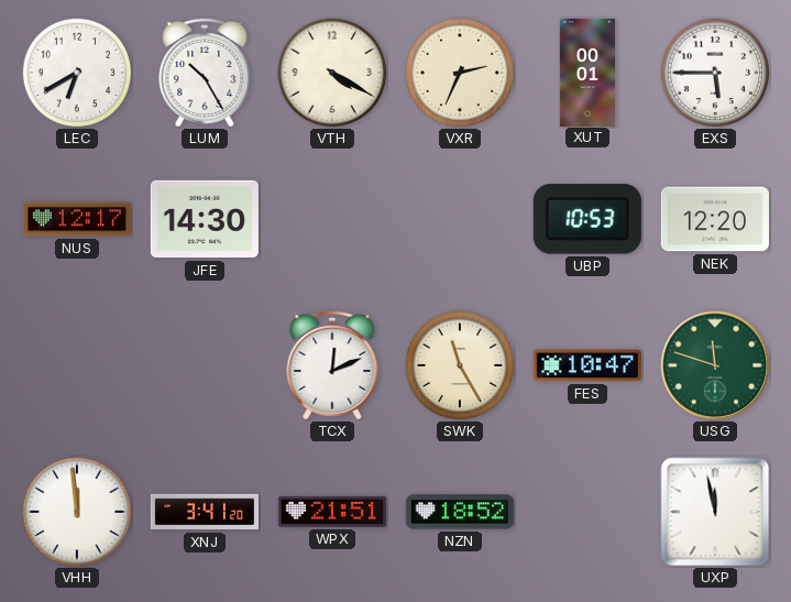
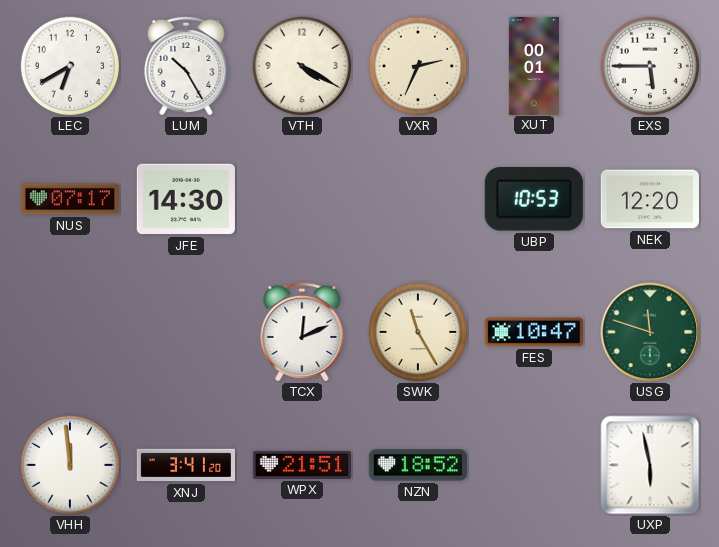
NUS: 12:17 -> 07:17 (70, 199)
UXP: 11:58 -> 5:58 (650, 465)
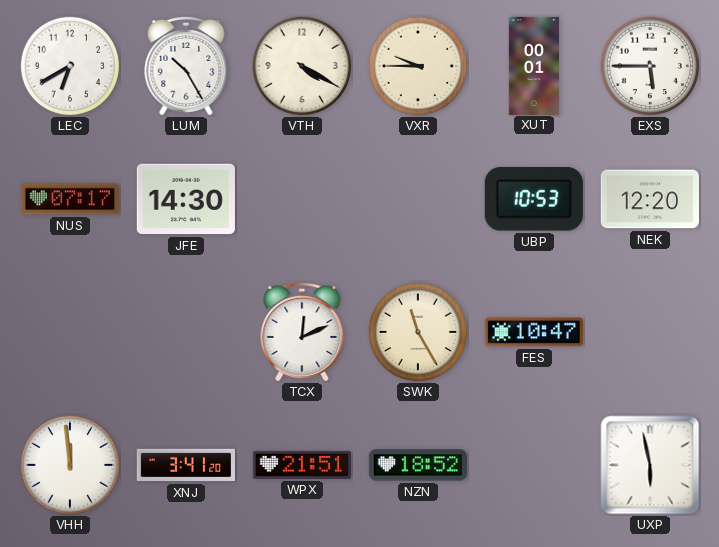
VXR: 2:34 -> 9:45 (418, 66)
USG: 11:48 -> none (650, 332)
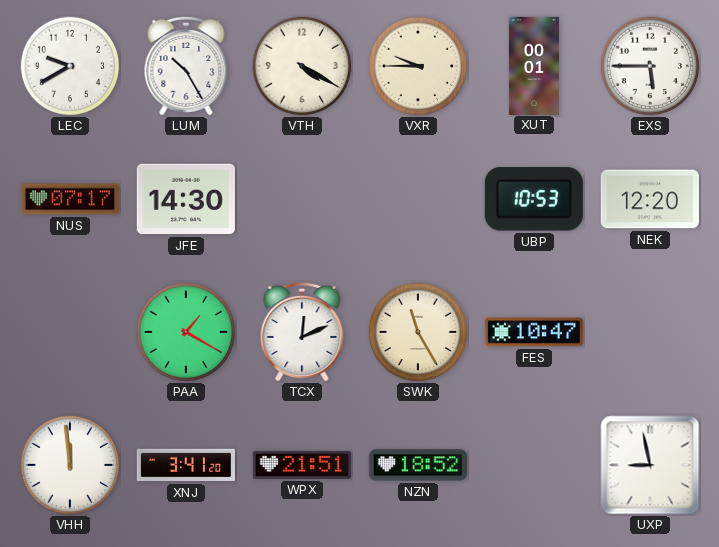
LEC: 6:40 -> 9:40 (70, 66)
PAA: none -> 1:20 (186, 332)
UXP: 5:58 -> 8:58 (650, 465)
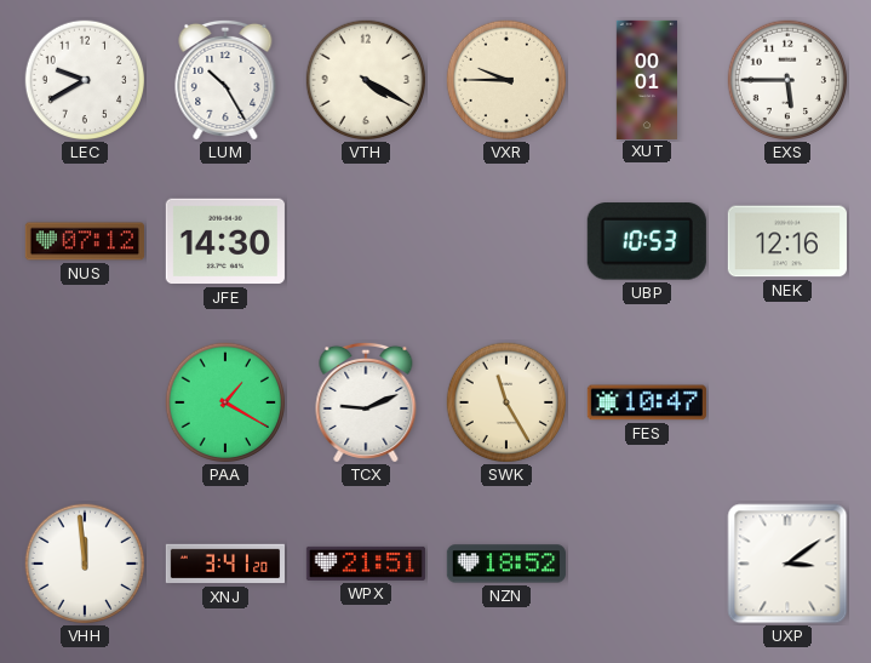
NUS: 07:17 -> 07:12 (85, 241)
NEK: 12:20 -> 12:16 (787, 241)
TCX: 12:11 -> 9:11 (366, 402)
UXP: 8:58 -> 3:09 (787, 564)
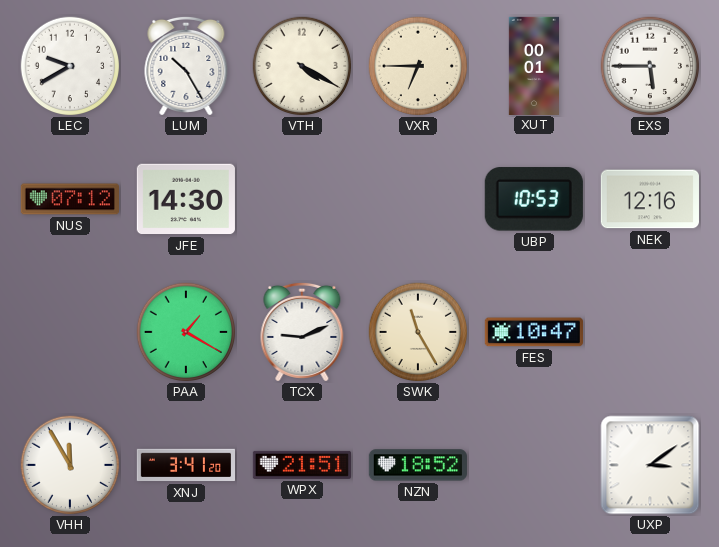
VXR: 9:45 -> 6:45 (418, 66)
VHH: 11:59 -> 11:55 (70, 465)
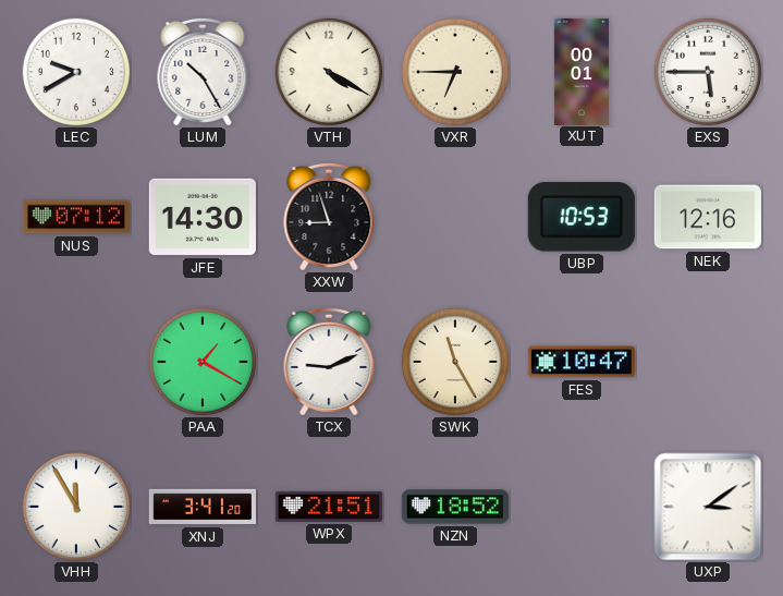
XXW: none -> 8:57 (329, 217)
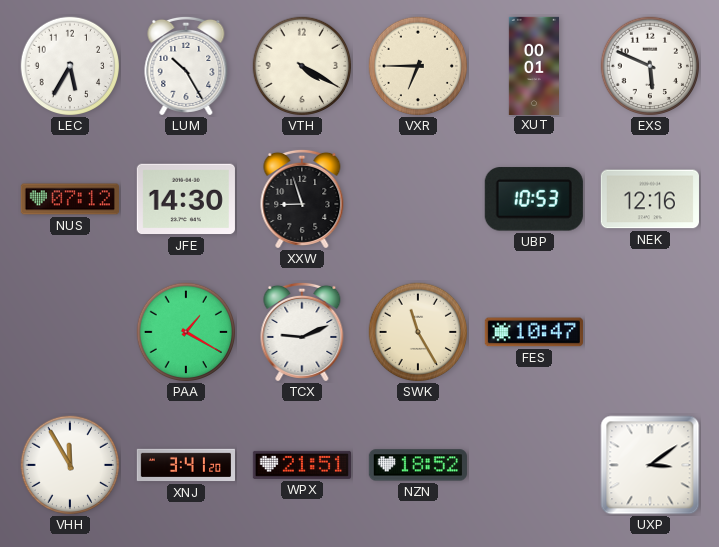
LEC: 9:40 -> 5:35 (70, 66)
EXS: 5:45 -> 5:49 (650, 66)
